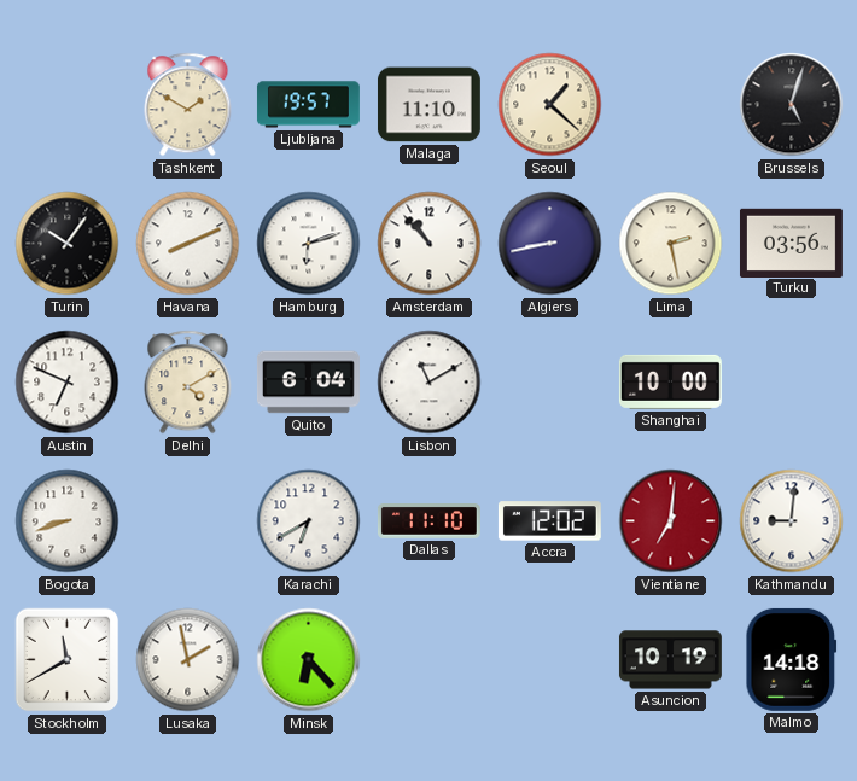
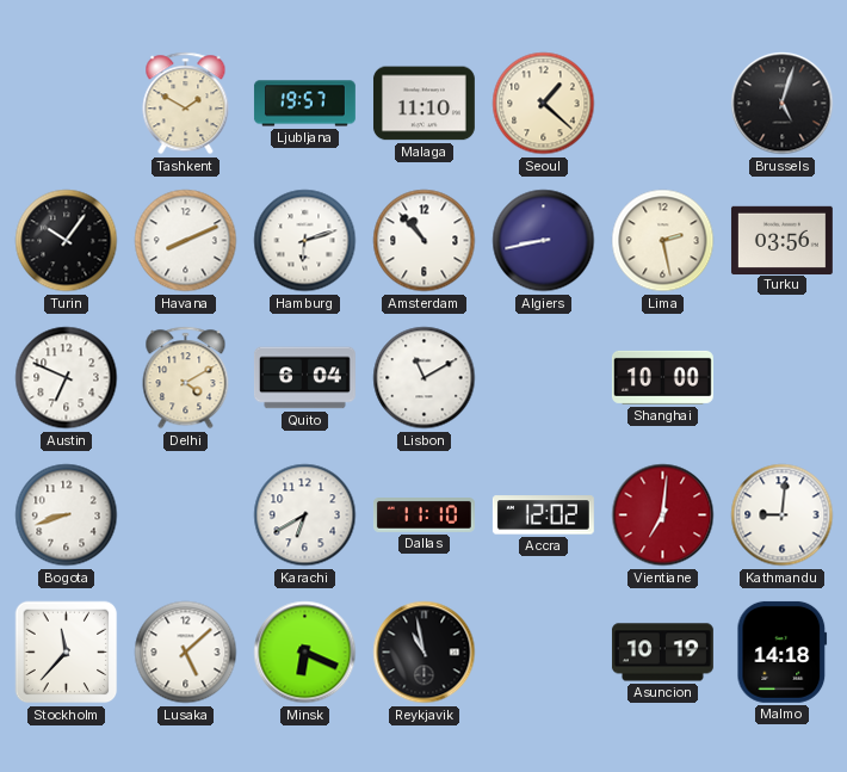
Stockholm: 11:40 -> 11:37 (67, 653)
Lusaka: 1:58 -> 5:08 (186, 653)
Minsk: 6:23 -> 6:19 (305, 653)
Reykjavik: none -> 10:58 (425, 653)
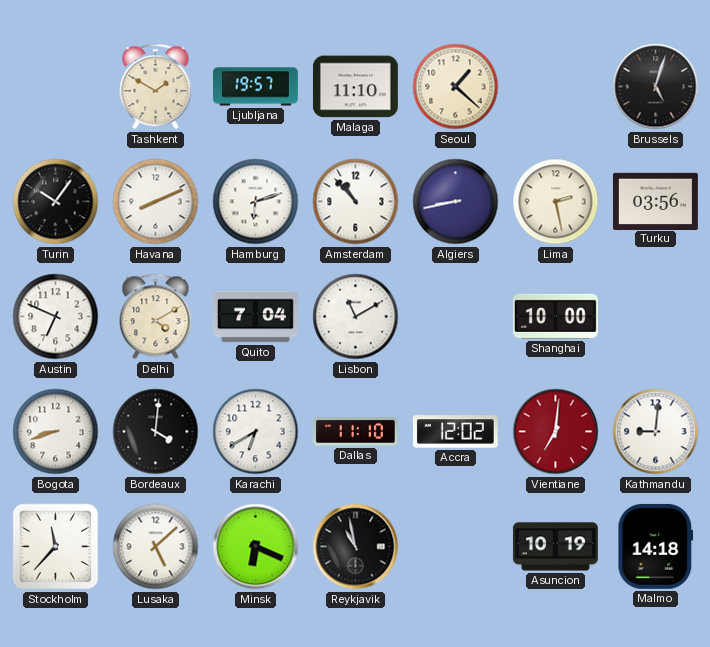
Quito: 6:04 -> 7:04 (255, 317)
Bordeaux: none -> 4:01 (156, 432)
